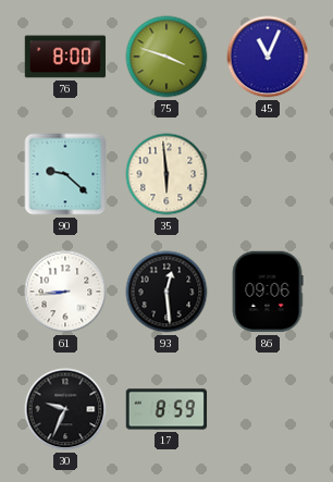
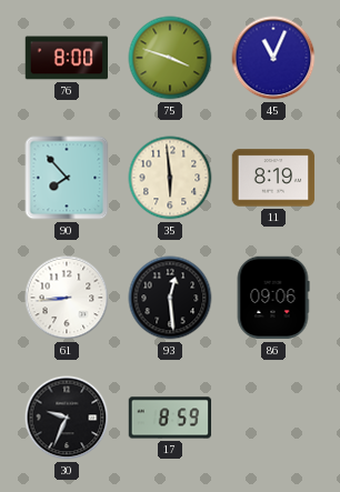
90: 9:22 -> 7:53 (67, 178)
11: none -> 8:19 (273, 178)
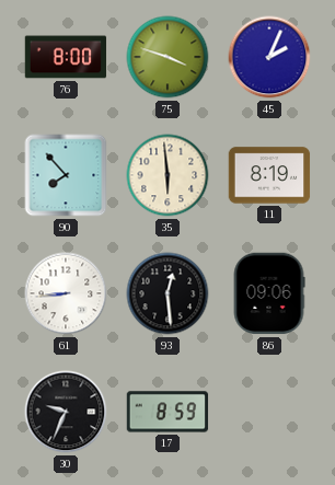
45: 11:04 -> 2:04 (269, 57)
